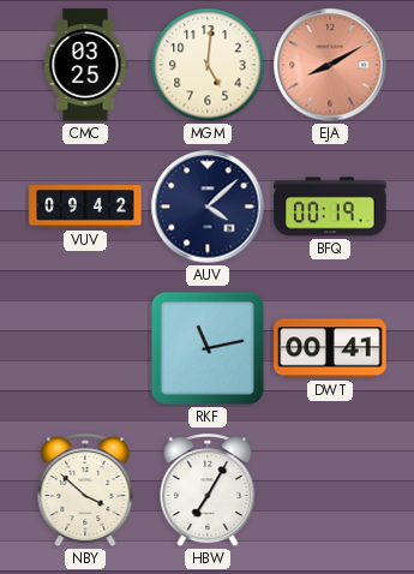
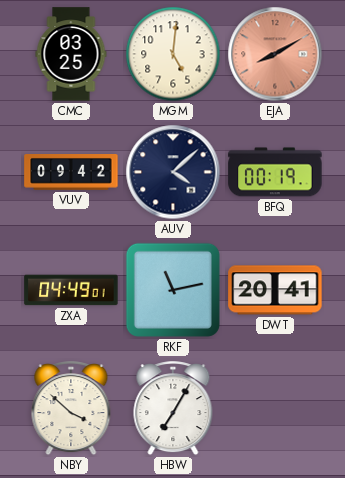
ZXA: none -> 04:49 (71, 290)
DWT: 00:41 -> 20:41 (275, 290)
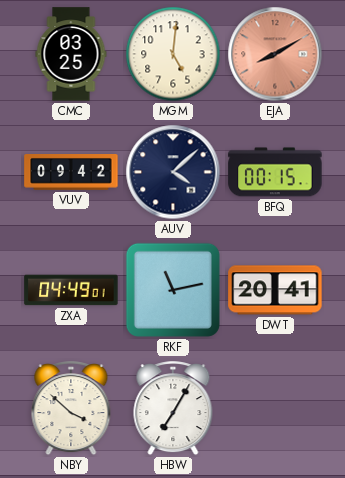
BFQ: 00:19 -> 00:15 (275, 172)
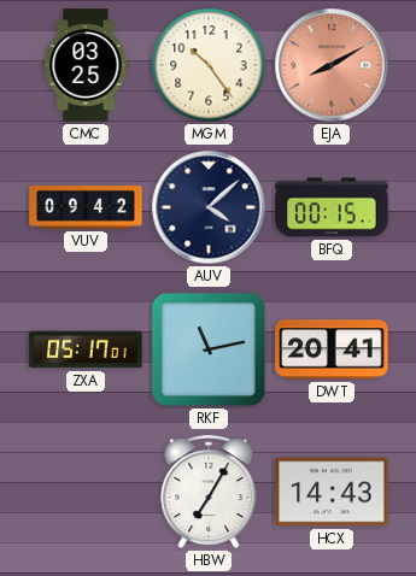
MGM: 5:01 -> 10:24 (209, 65)
ZXA: 04:49 -> 05:17 (86, 349)
NBY: 3:52 -> none (71, 409)
HCX: none -> 14:43 (332, 492)
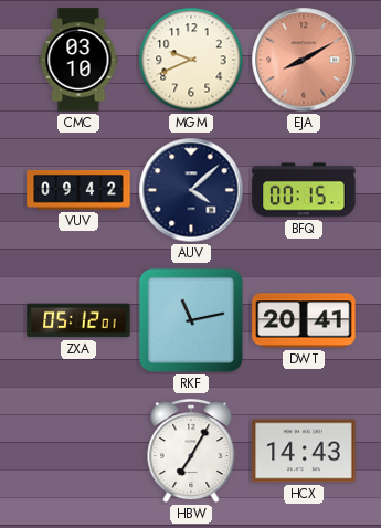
CMC: 03:25 -> 03:10 (78, 60)
MGM: 10:24 -> 9:41 (191, 60)
ZXA: 05:17 -> 05:12 (78, 320)
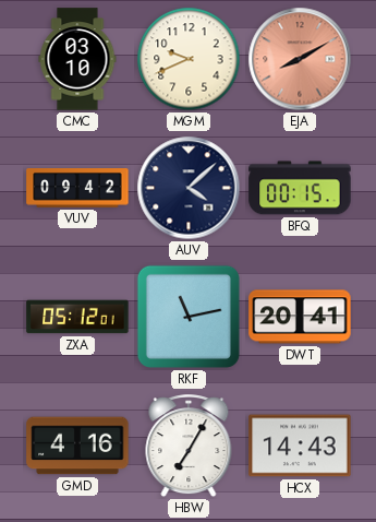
GMD: none -> 4:16 (77, 446)
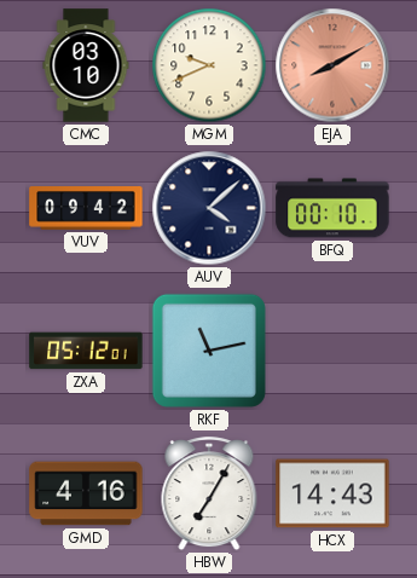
BFQ: 00:15 -> 00:10 (332, 208)
DWT: 20:41 -> none (300, 317)
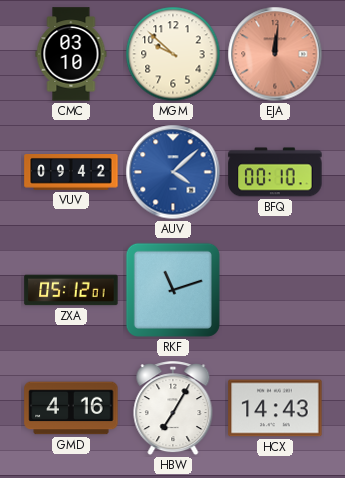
MGM: 9:41 -> 9:52 (173, 54)
EJA: 8:10 -> 12:01 (275, 54)
AUV dial: navy -> blue (173, 172)
RKF: 11:13 -> 11:12 (173, 290)
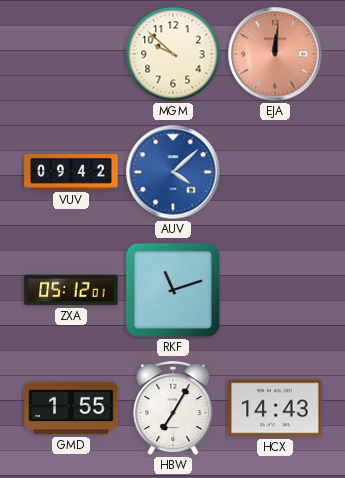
CMC: 03:10 -> none (71, 54)
BFQ: 00:10 -> none (275, 172)
GMD: 4:16 -> 1:55 (71, 408)
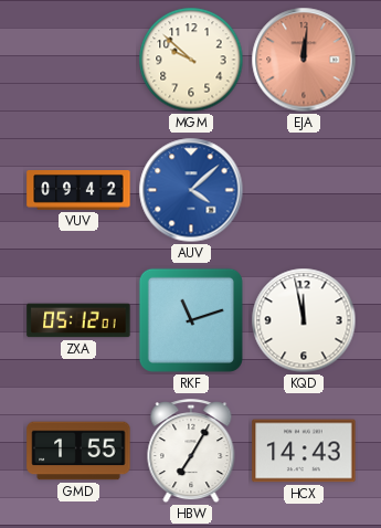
KQD: none -> 11:58 (304, 320)
